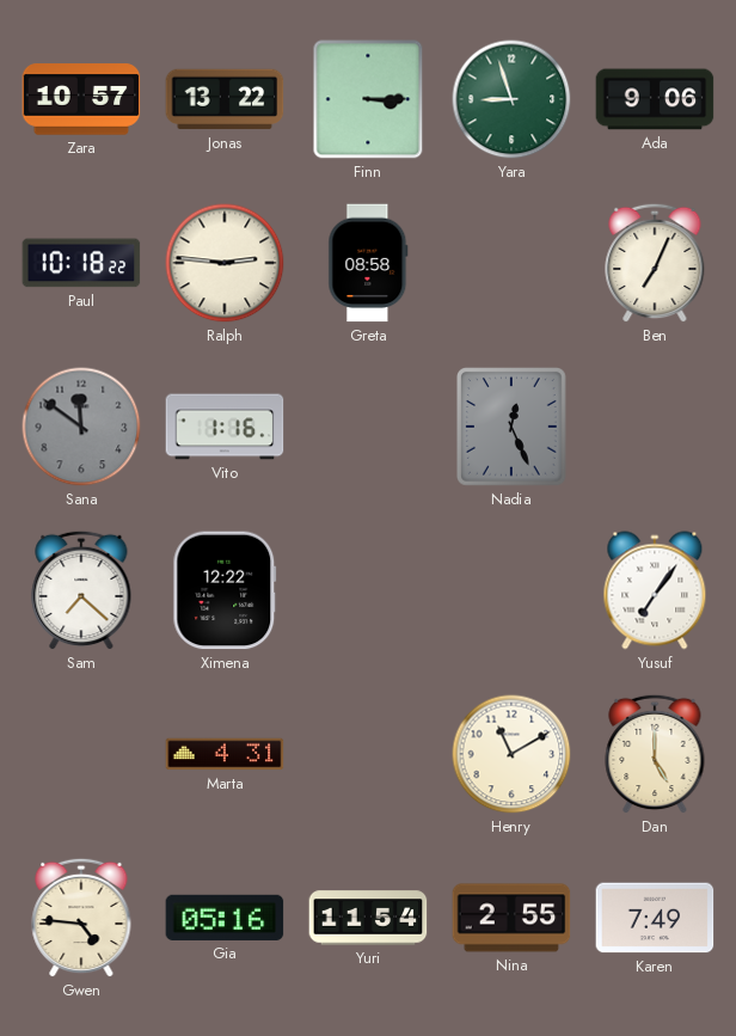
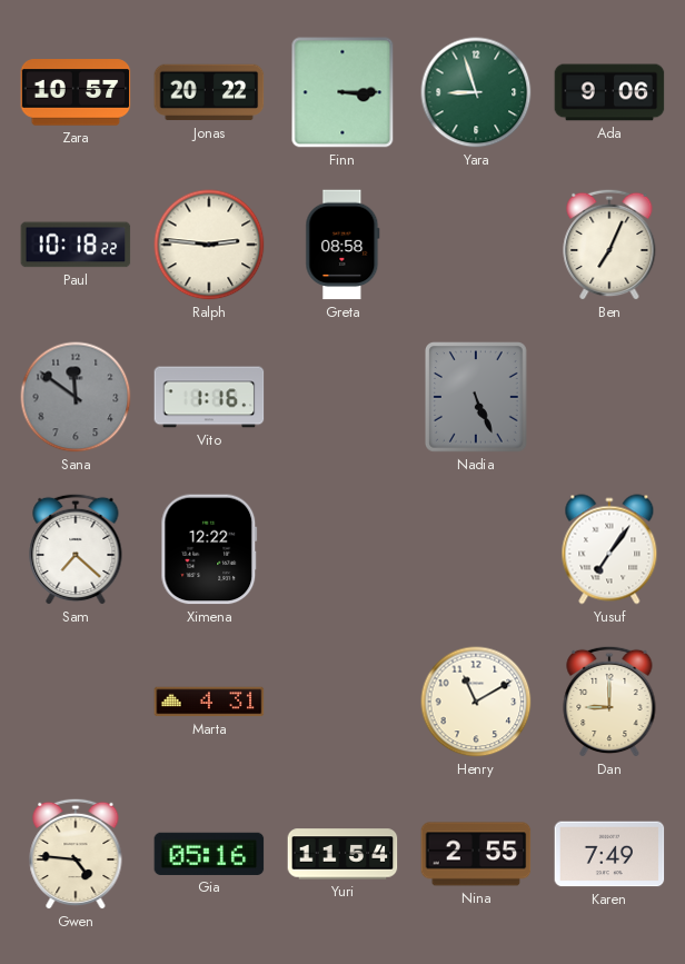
Jonas: 13:22 -> 20:22 (209, 92)
Nadia: 12:26 -> 5:26 (477, 398)
Dan: 5:00 -> 9:00 (609, 702)
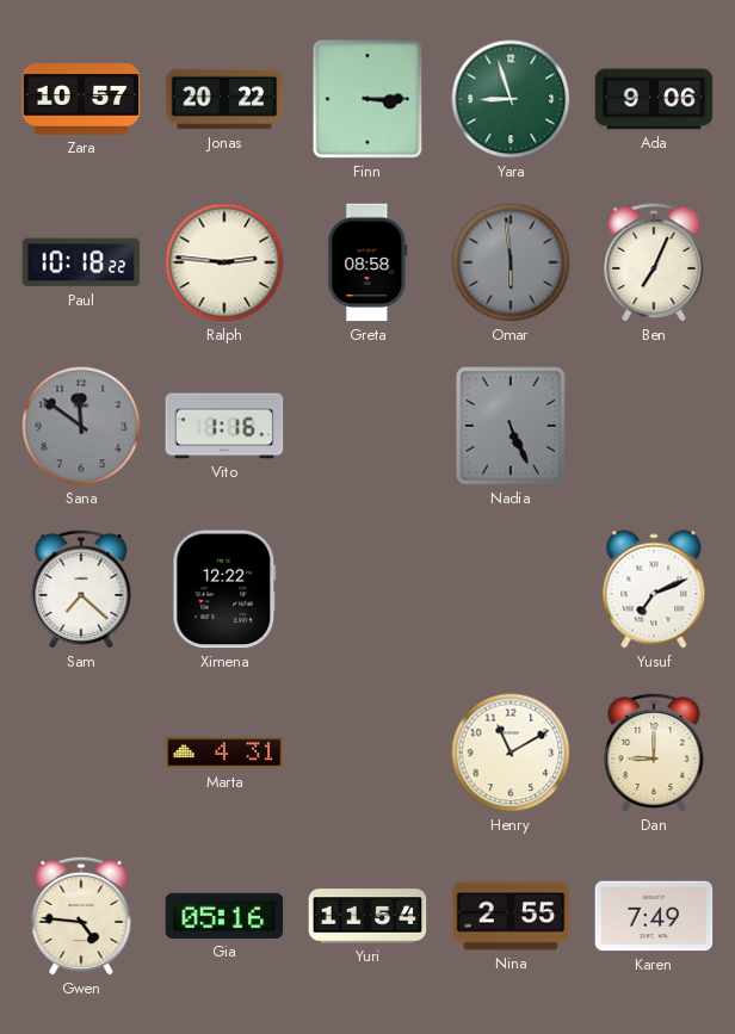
Omar: none -> 5:59 (511, 262)
Yusuf: 7:06 -> 7:11 (654, 589)
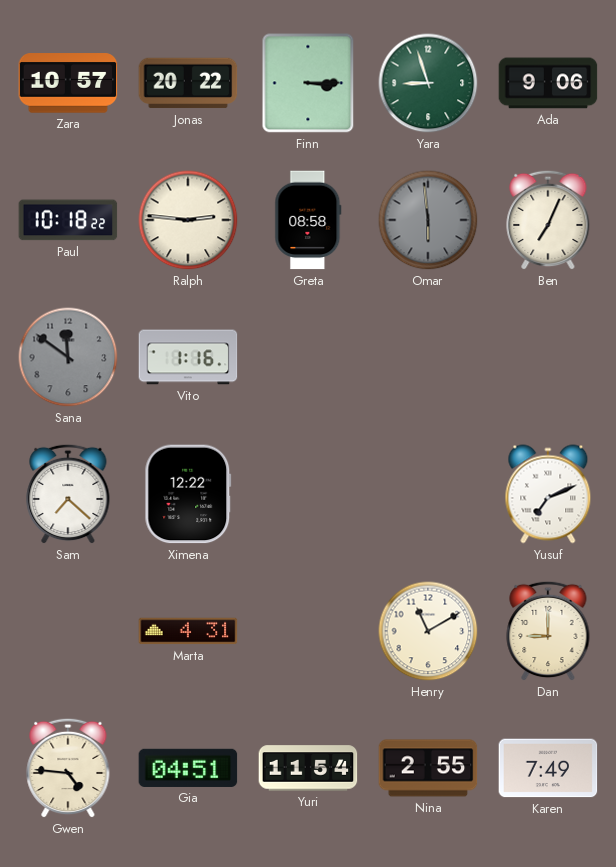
Nadia: 5:26 -> none (512, 427)
Gia: 05:16 -> 04:51 (188, 768)
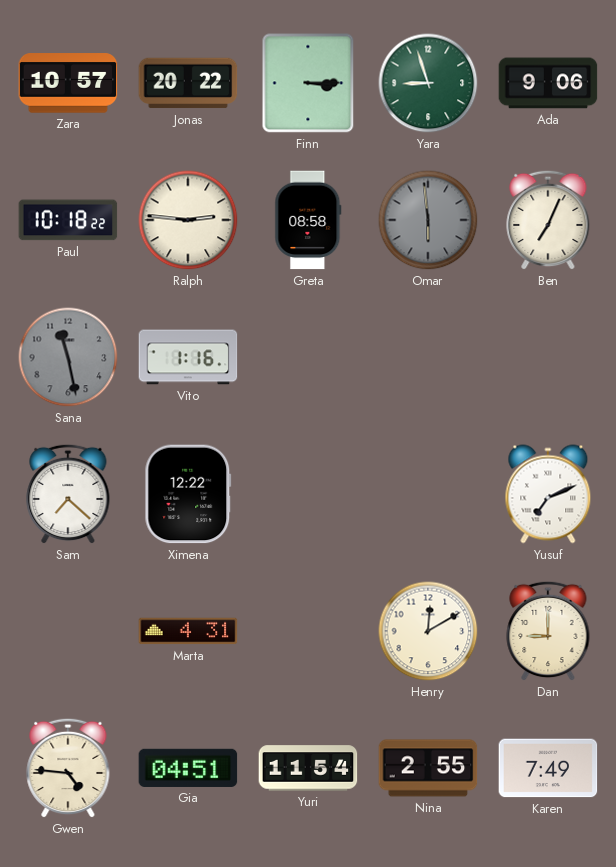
Sana: 11:51 -> 11:28 (68, 357)
Henry: 11:10 -> 12:10 (428, 631)
